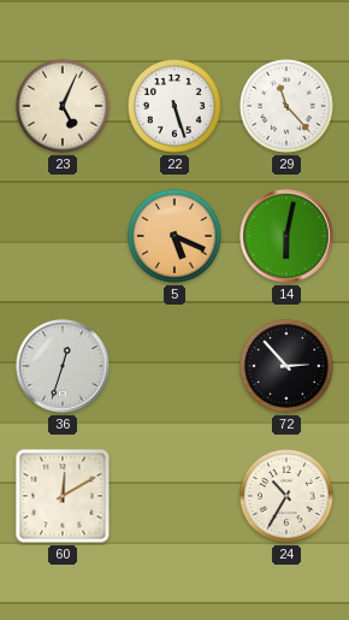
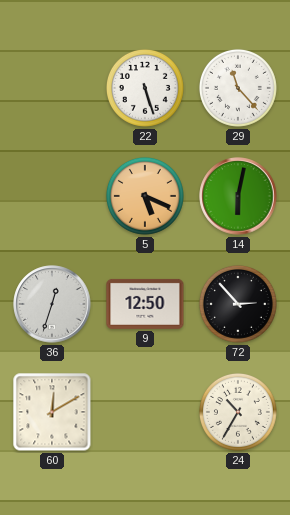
23: 5:04 -> none (63, 106)
9: none -> 12:50 (145, 304)
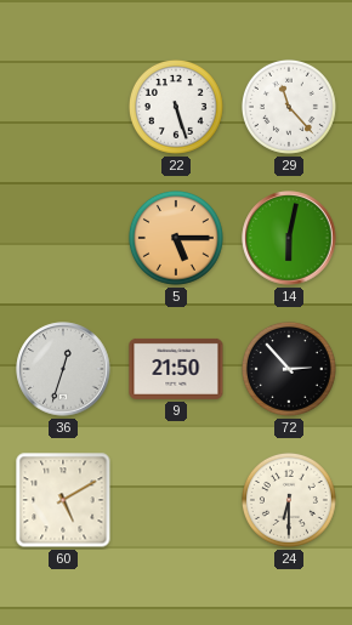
5: 5:19 -> 5:15 (176, 238)
9: 12:50 -> 21:50 (176, 369)
60: 12:10 -> 5:10 (63, 500)
24: 10:35 -> 6:30 (289, 500)
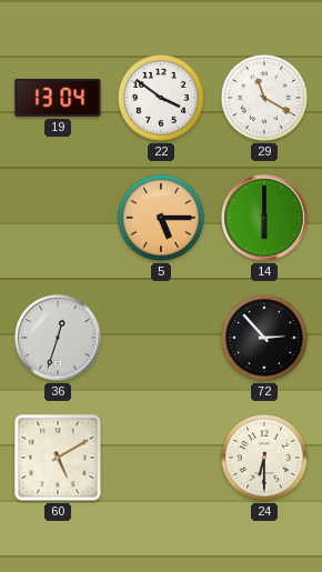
19: none -> 13:04 (58, 98)
22: 5:27 -> 3:51 (161, 98)
29: 11:23 -> 11:20 (264, 98)
14: 6:02 -> 6:00 (264, 218)
9: 21:50 -> none (176, 369)
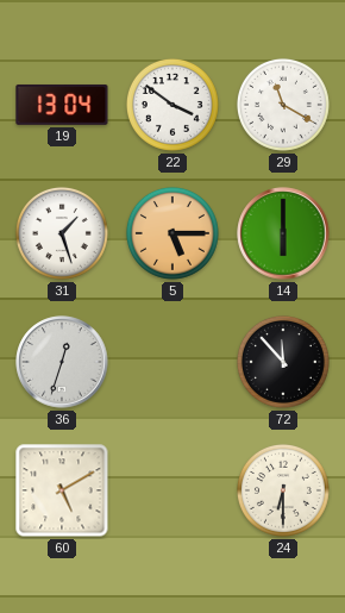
31: none -> 1:27 (62, 233)
72: 2:53 -> 11:53 (283, 362)
